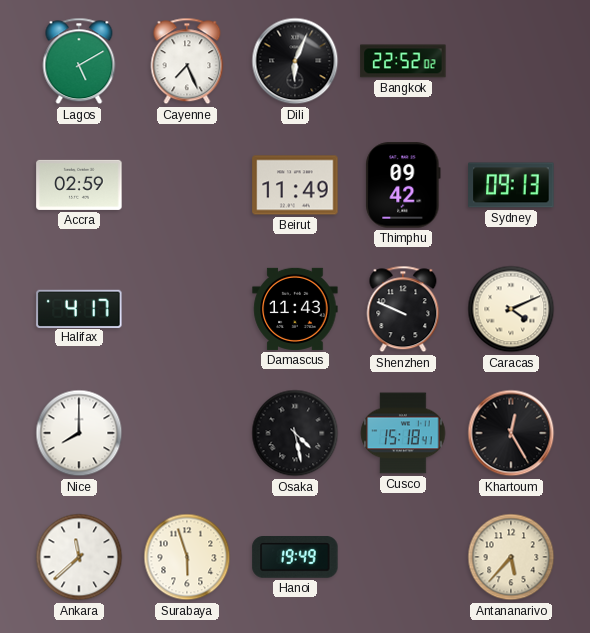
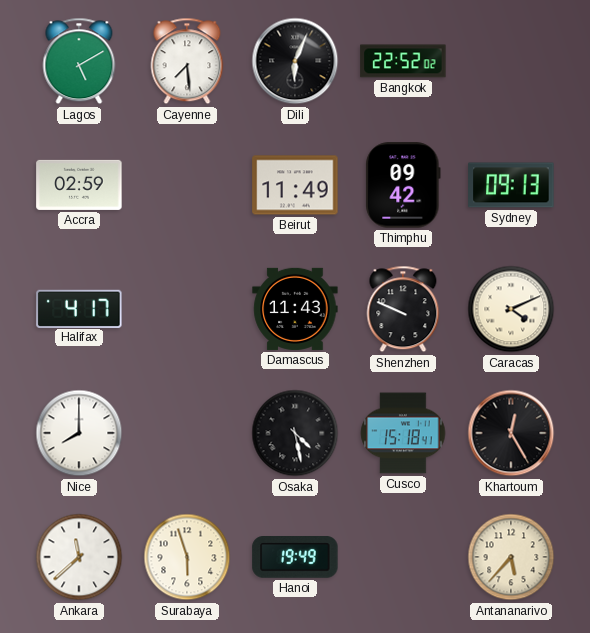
Cayenne: 7:26 -> 7:29 (187, 61)
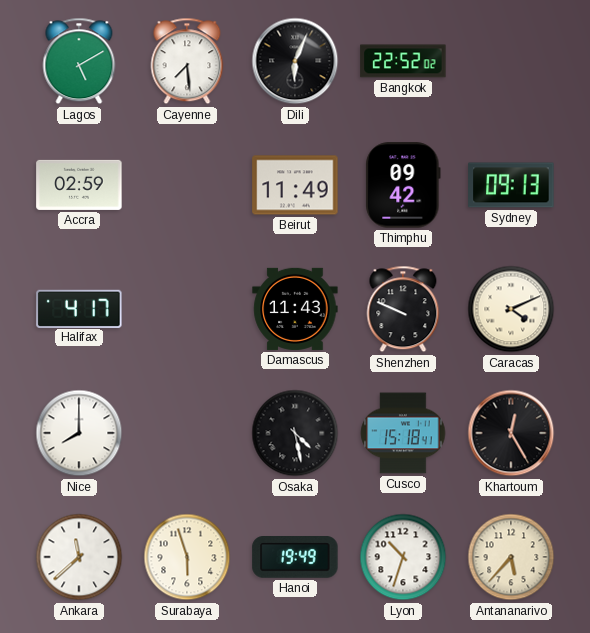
Lyon: none -> 10:33 (403, 557)
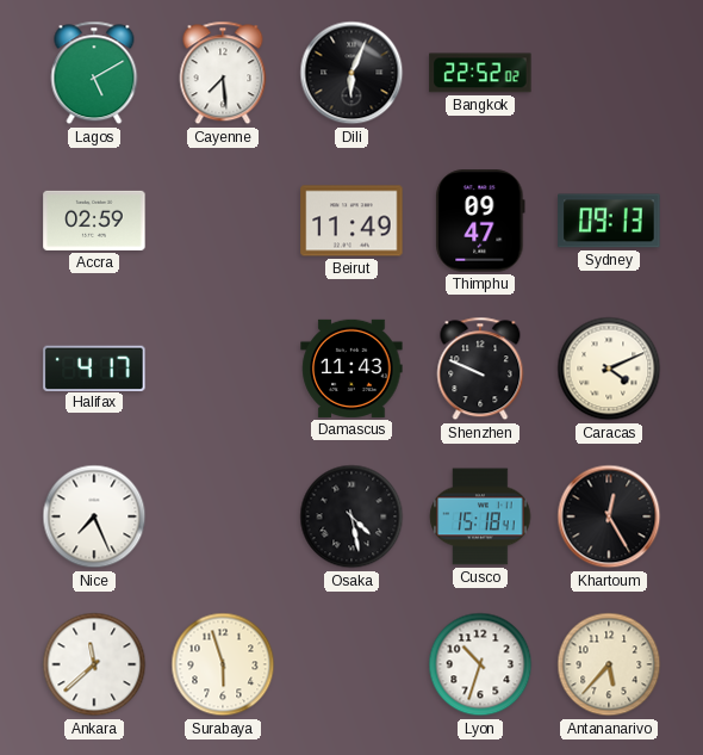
Thimphu: 09:42 -> 09:47 (480, 221)
Nice: 8:00 -> 7:26 (94, 516)
Hanoi: 19:49 -> none (295, 558)
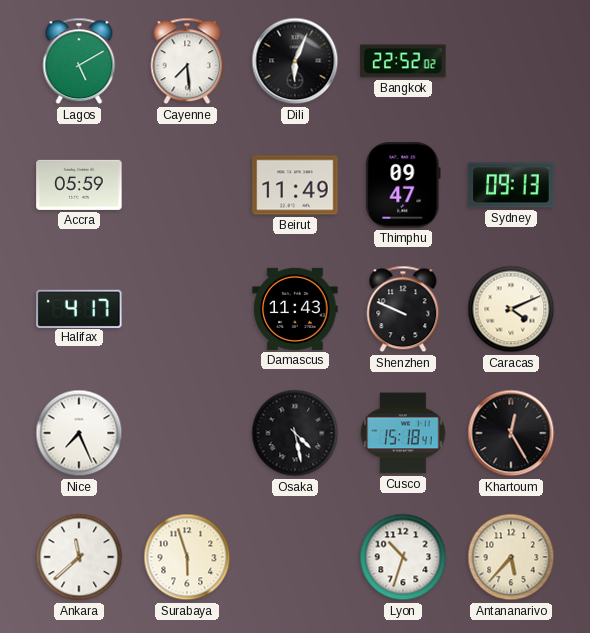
Accra: 02:59 -> 05:59 (79, 185)
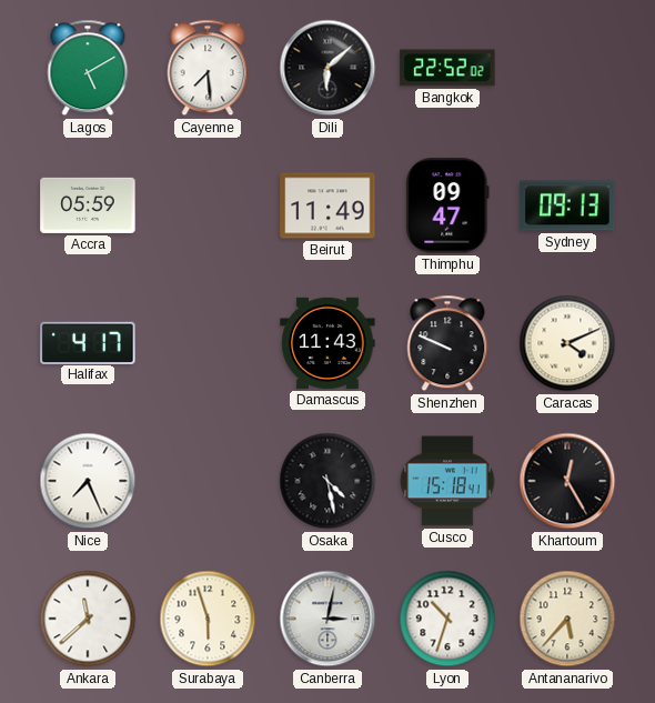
Dili: 6:04 -> 6:08 (327, 68)
Canberra: none -> 3:02 (327, 619)
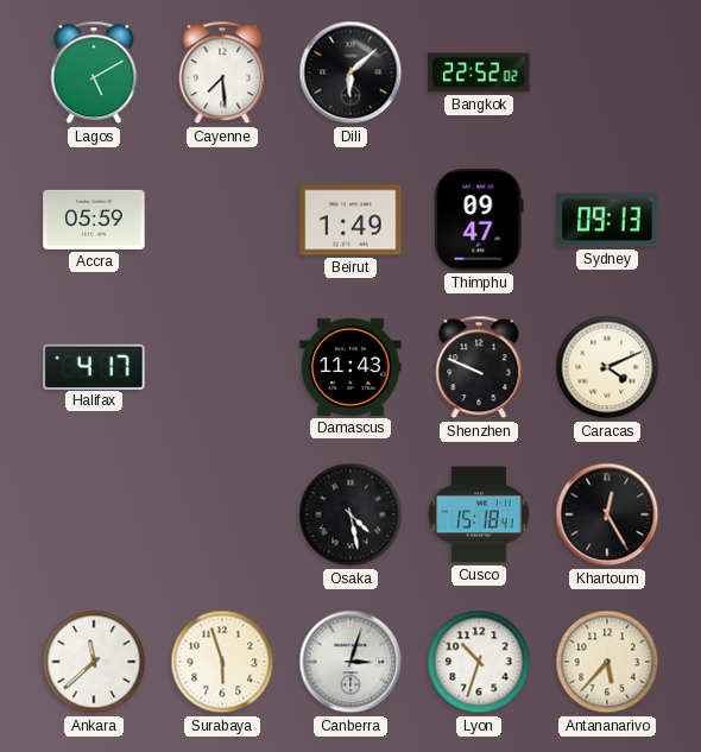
Beirut: 11:49 -> 1:49 (350, 220)
Nice: 7:26 -> none (88, 481)
Canberra: 3:02 -> 3:03 (350, 662)
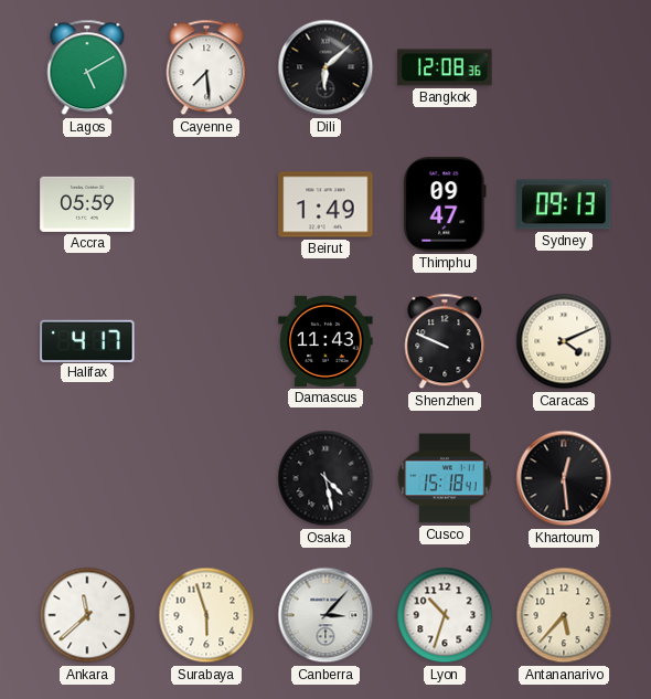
Bangkok: 22:52 -> 12:08 (445, 67)
Khartoum: 12:25 -> 12:29 (564, 478)
Canberra: 3:03 -> 3:07 (325, 615)
